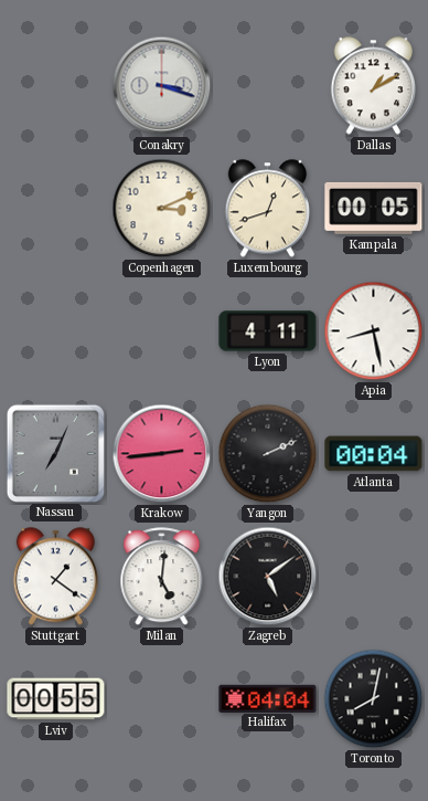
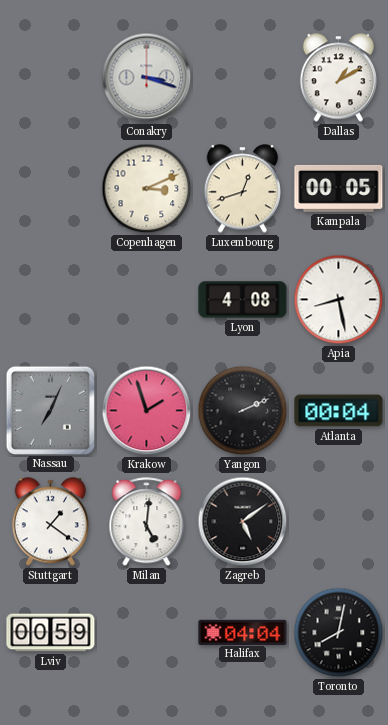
Lyon: 4:11 -> 4:08 (243, 300)
Krakow: 2:44 -> 1:57 (147, 411)
Lviv: 00:55 -> 00:59 (51, 633)
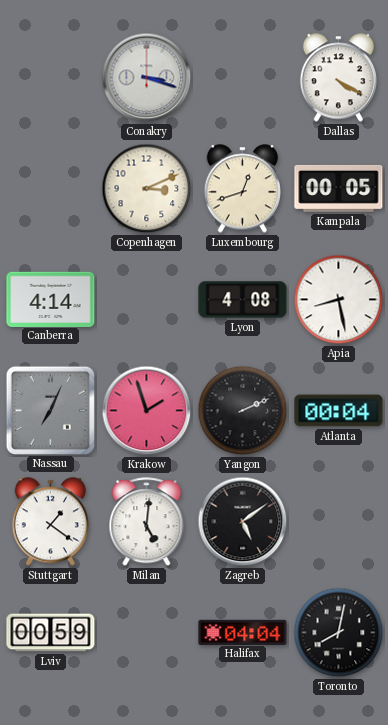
Dallas: 1:10 -> 4:20 (338, 78)
Canberra: none -> 4:14 (51, 299)
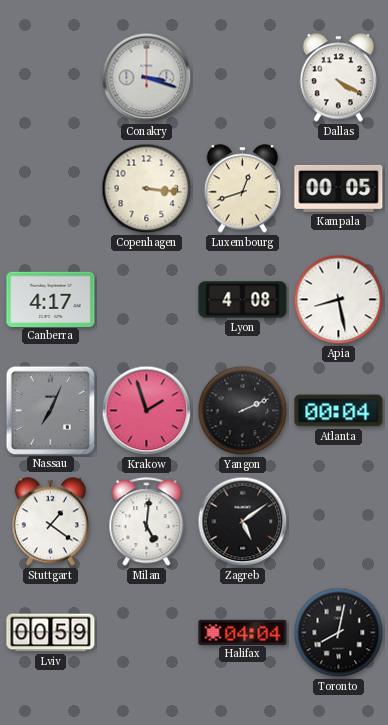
Copenhagen: 3:11 -> 3:16 (147, 189)
Canberra: 4:14 -> 4:17 (51, 299)
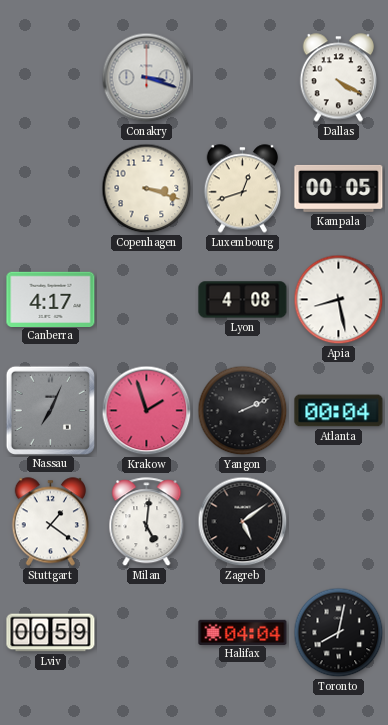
Copenhagen: 3:16 -> 3:18 (147, 189)
